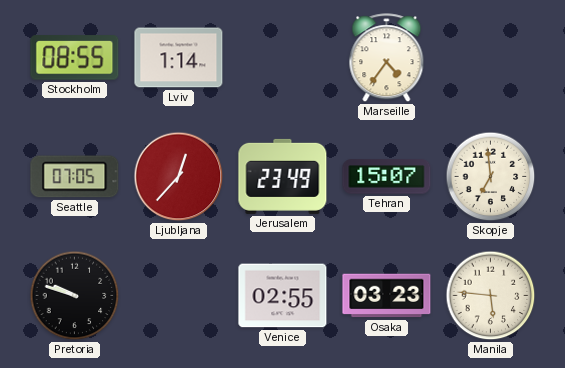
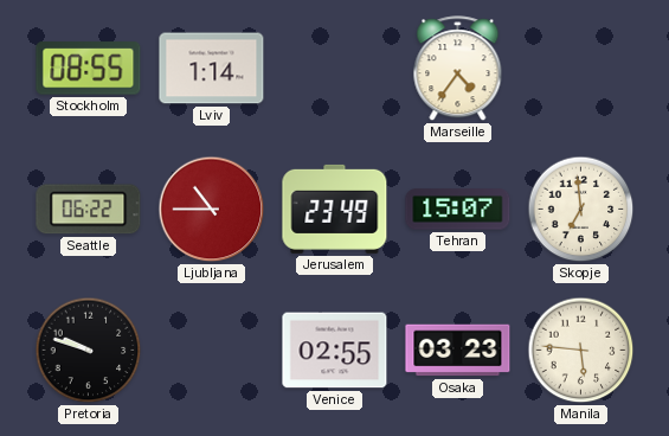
Seattle: 07:05 -> 06:22 (89, 210)
Ljubljana: 12:37 -> 10:45 (212, 210)
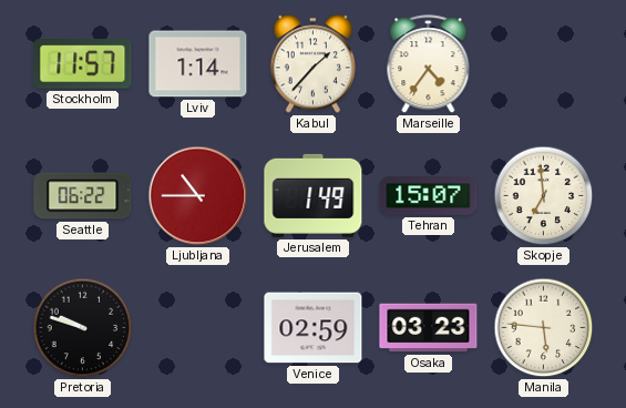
Stockholm: 08:55 -> 11:57 (83, 64)
Kabul: none -> 1:37 (312, 64)
Jerusalem: 23:49 -> 1:49 (314, 195)
Venice: 02:55 -> 02:59 (314, 328)
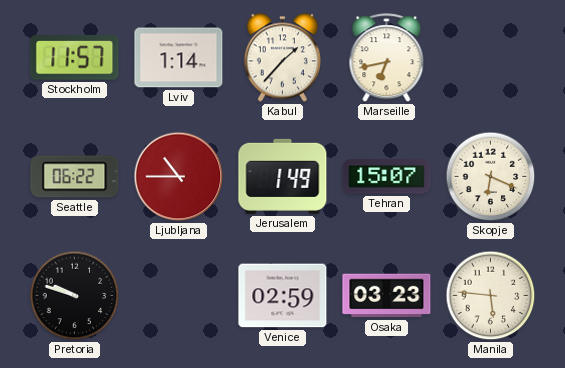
Marseille: 4:36 -> 6:43 (387, 58)
Skopje: 6:59 -> 6:19 (491, 177)
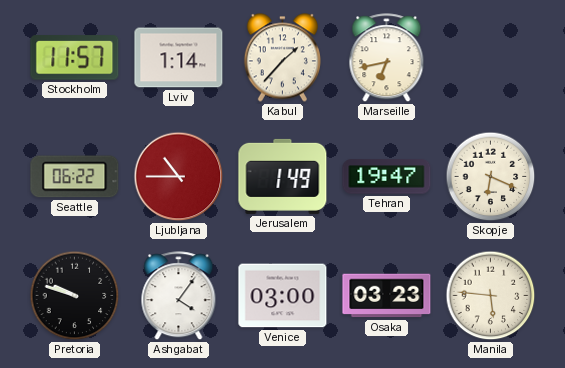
Tehran: 15:07 -> 19:47 (387, 177)
Ashgabat: none -> 4:06 (179, 296)
Venice: 02:59 -> 03:00 (283, 296)
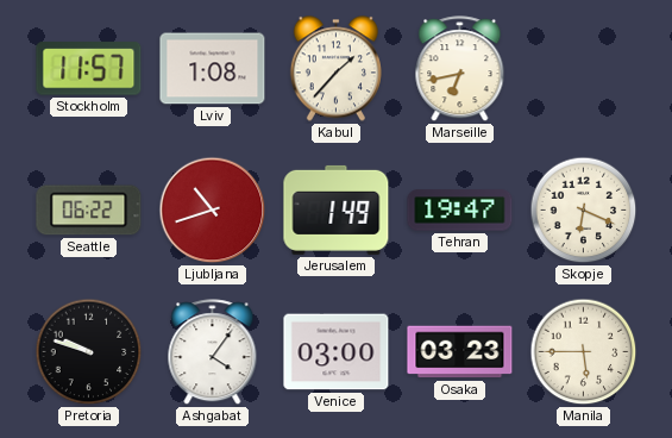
Lviv: 1:14 -> 1:08 (213, 69)
Ljubljana: 10:45 -> 10:42 (213, 211)
Manila: 5:46 -> 5:45 (584, 352)
